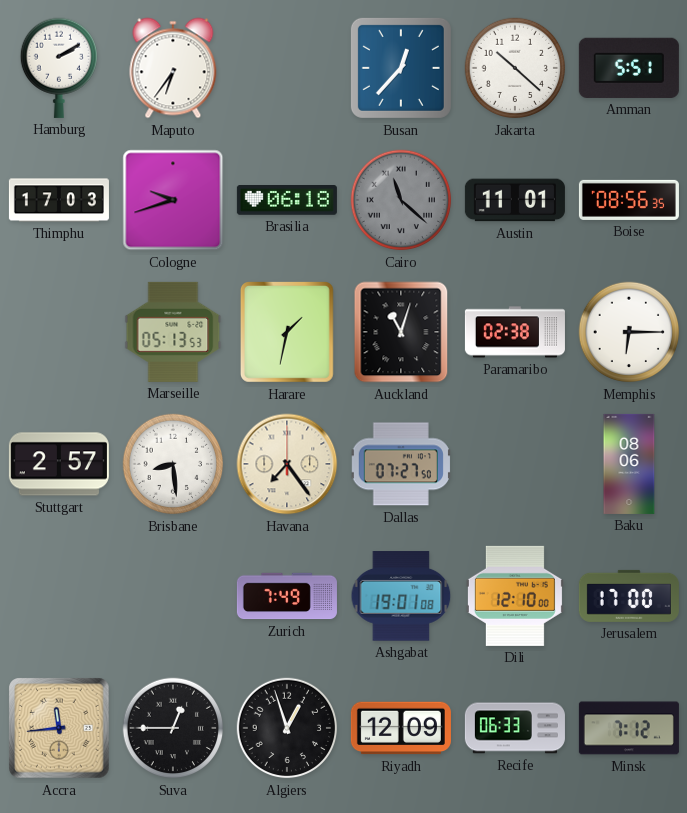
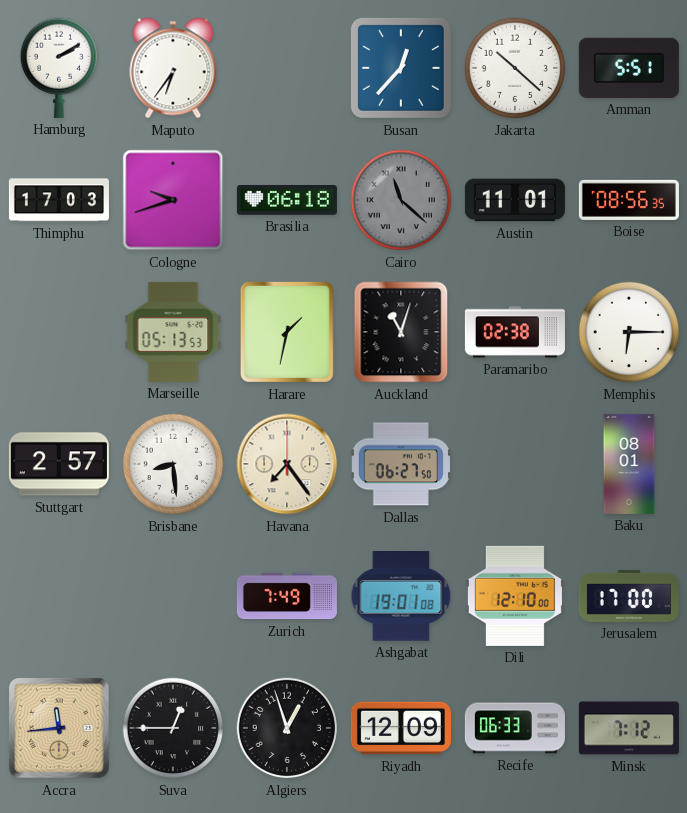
Dallas: 07:27 -> 06:27 (401, 464)
Baku: 08:06 -> 08:01 (629, 464)
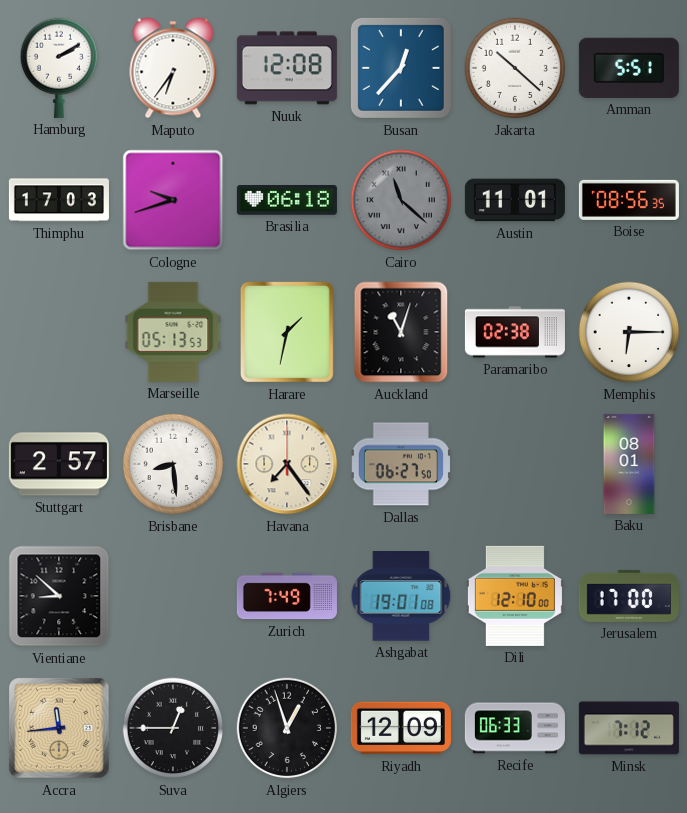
Nuuk: none -> 12:08 (287, 68)
Vientiane: none -> 8:52 (59, 596)
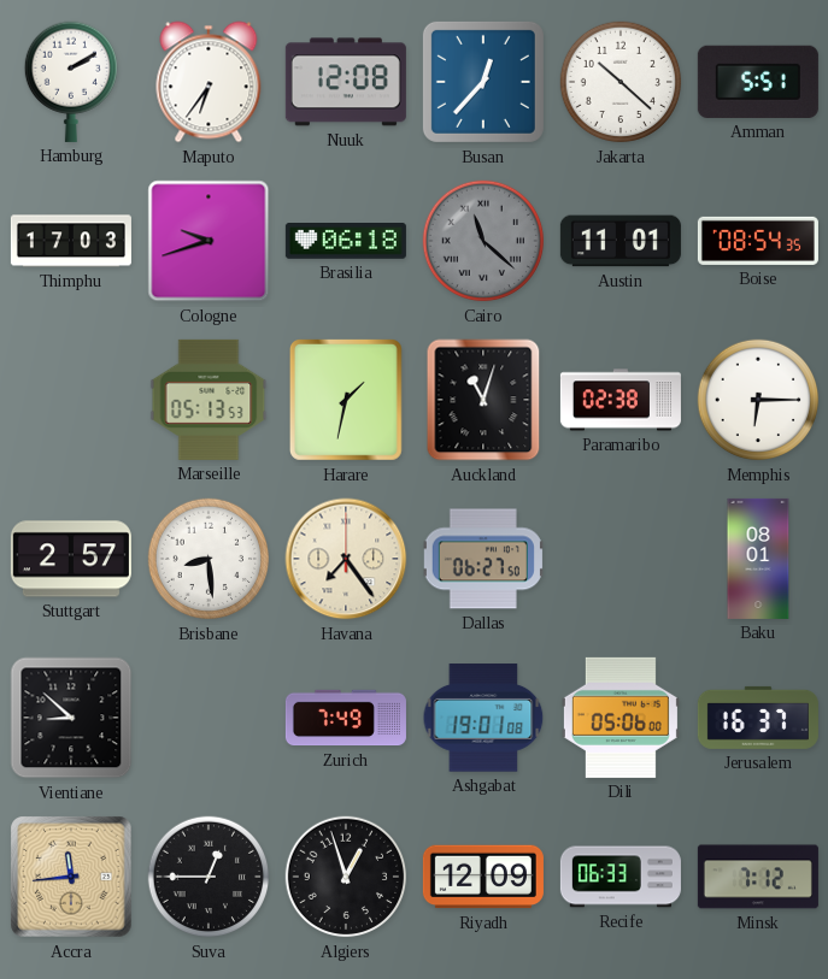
Boise: 08:56 -> 08:54 (758, 241)
Dili: 12:10 -> 05:06 (621, 718)
Jerusalem: 17:00 -> 16:37 (758, 718)
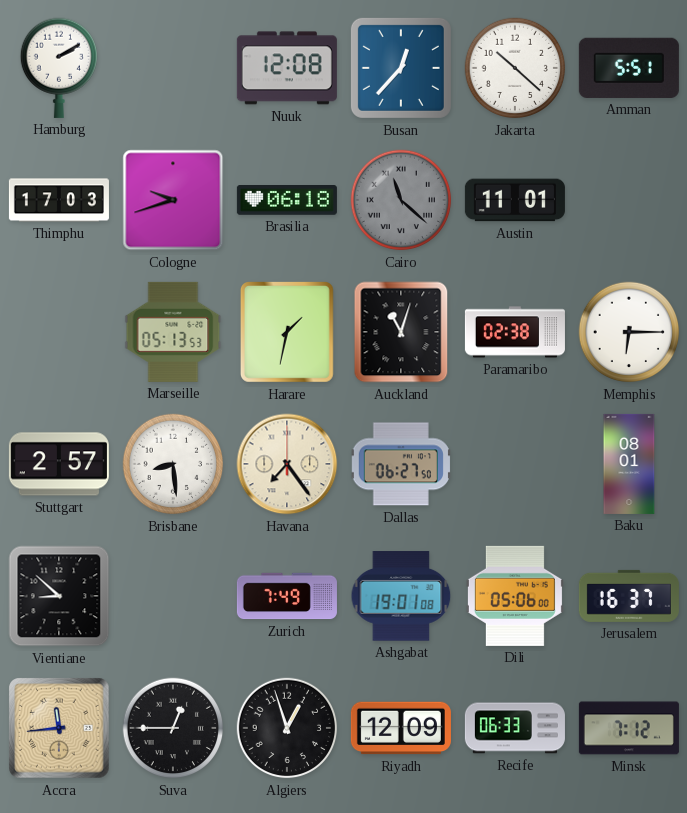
Maputo: 6:36 -> none (209, 82)
Boise: 08:54 -> none (758, 241)
